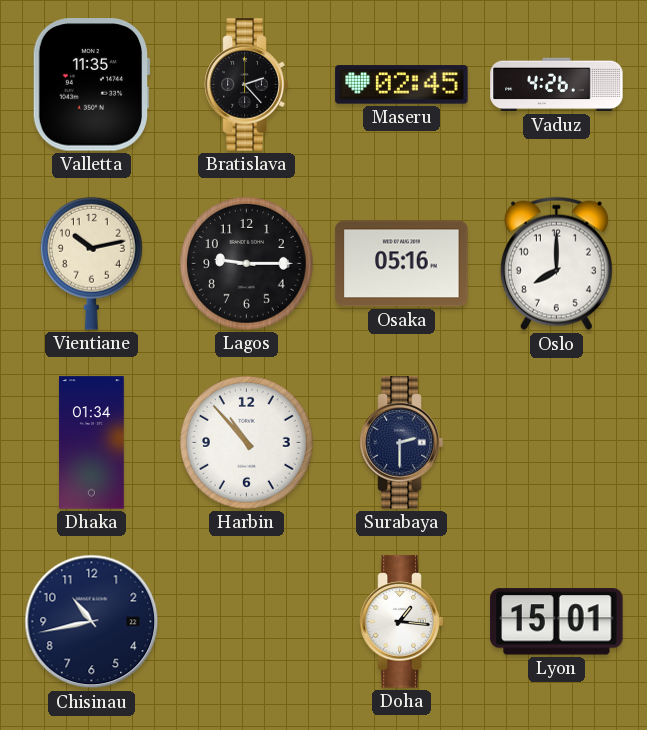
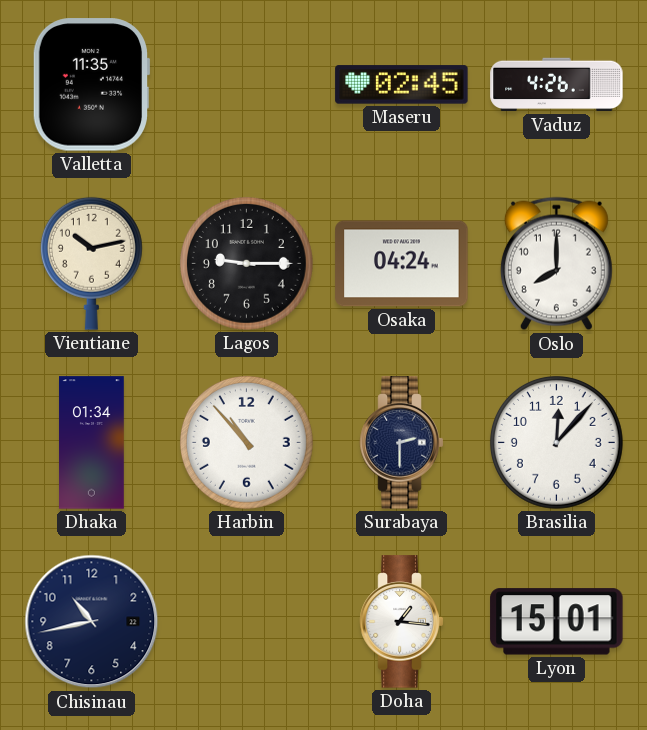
Bratislava: 2:23 -> none (247, 85)
Osaka: 05:16 -> 04:24 (402, 264)
Brasilia: none -> 12:07 (556, 442)
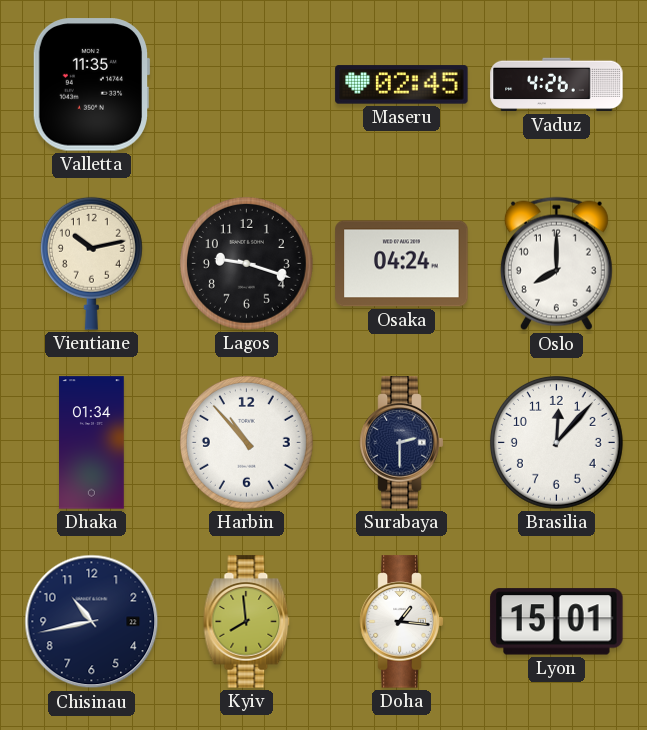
Lagos: 9:15 -> 9:18 (246, 263)
Kyiv: none -> 7:59 (247, 622)
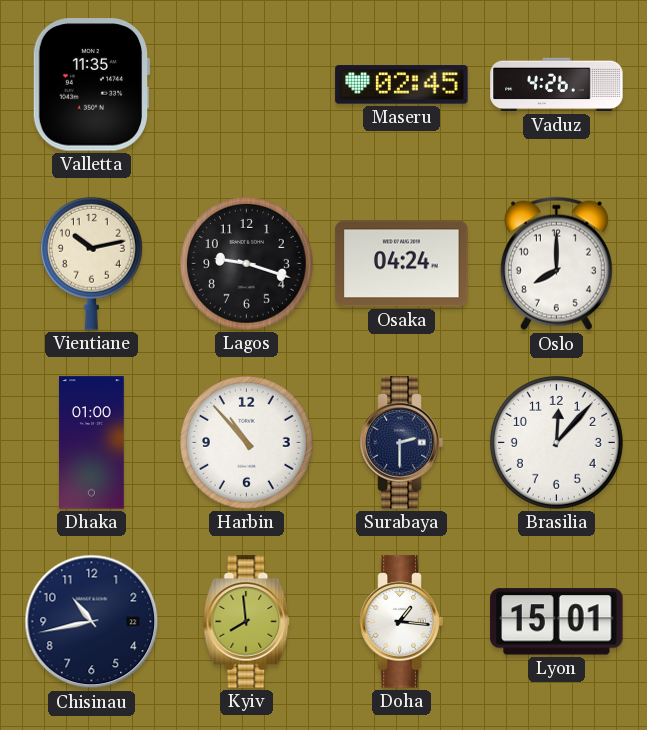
Dhaka: 01:34 -> 01:00 (92, 443)
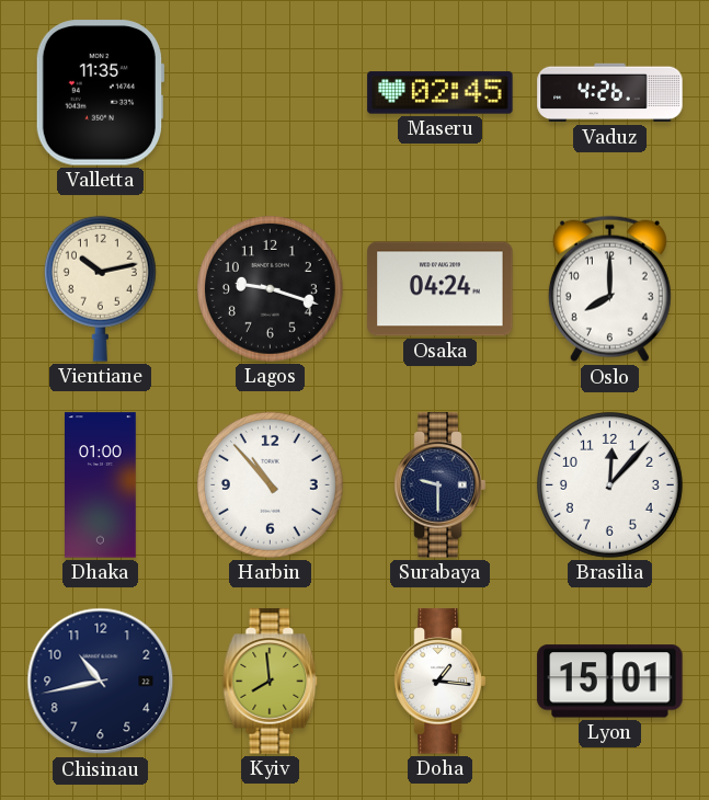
Surabaya: 2:30 -> 9:30 (441, 485)
